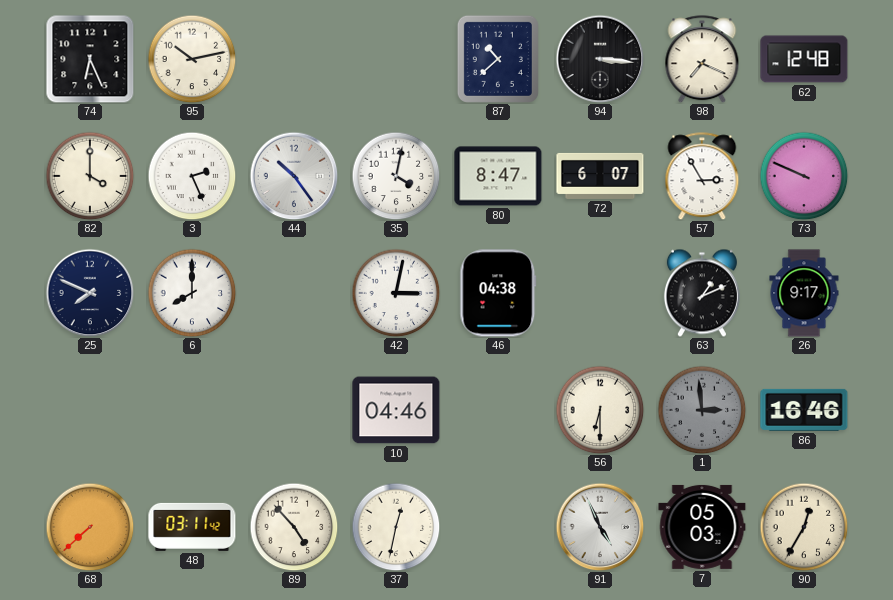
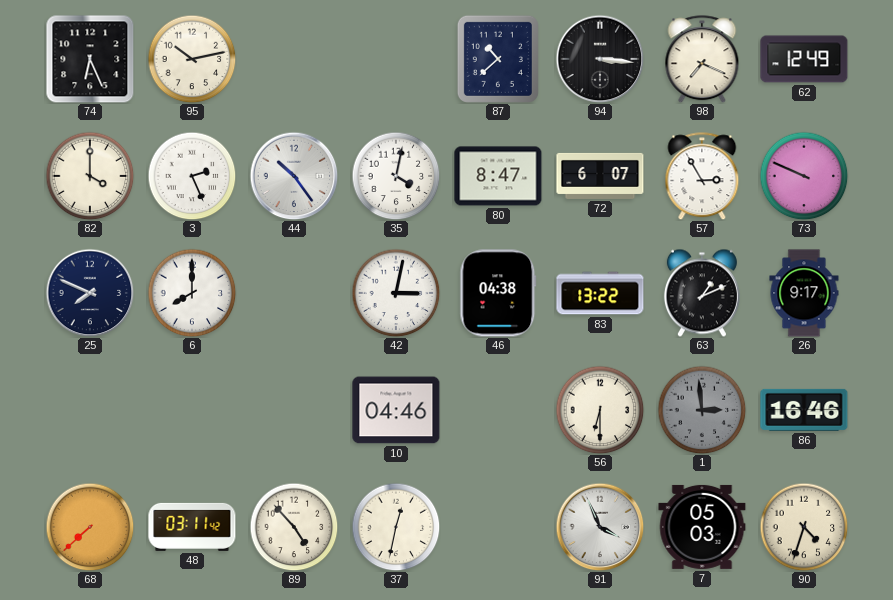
62: 12:48 -> 12:49 (804, 59)
83: none -> 13:22 (600, 293)
91: 4:56 -> 3:56 (600, 527)
90: 12:35 -> 4:33 (804, 527)
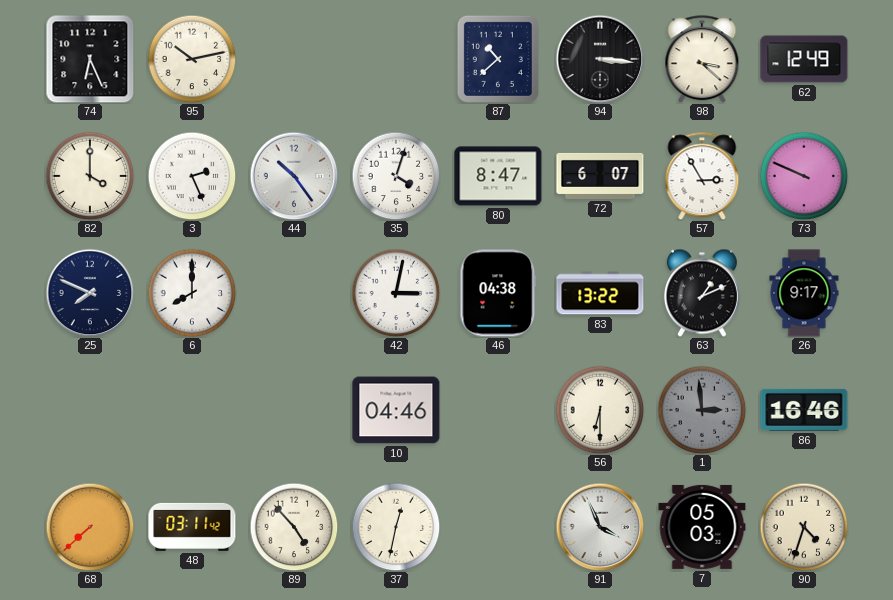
98: 7:19 -> 3:22 (702, 59)
35: 4:02 -> 4:03 (396, 176)
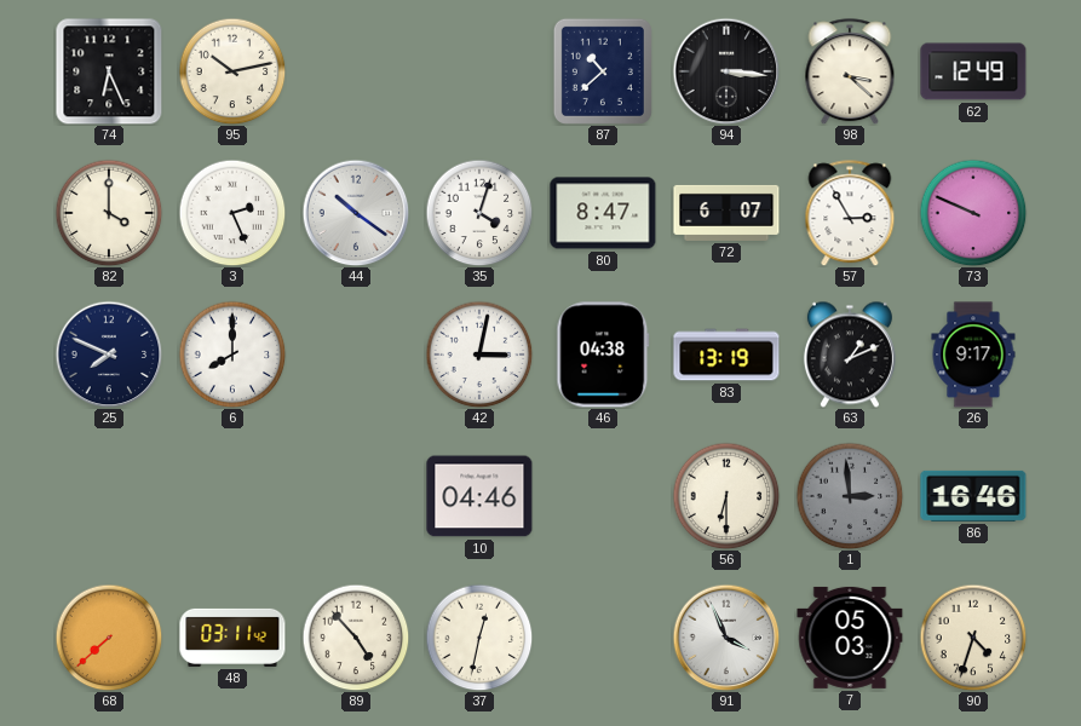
44: 10:24 -> 10:21 (356, 213)
83: 13:22 -> 13:19 (726, 355)
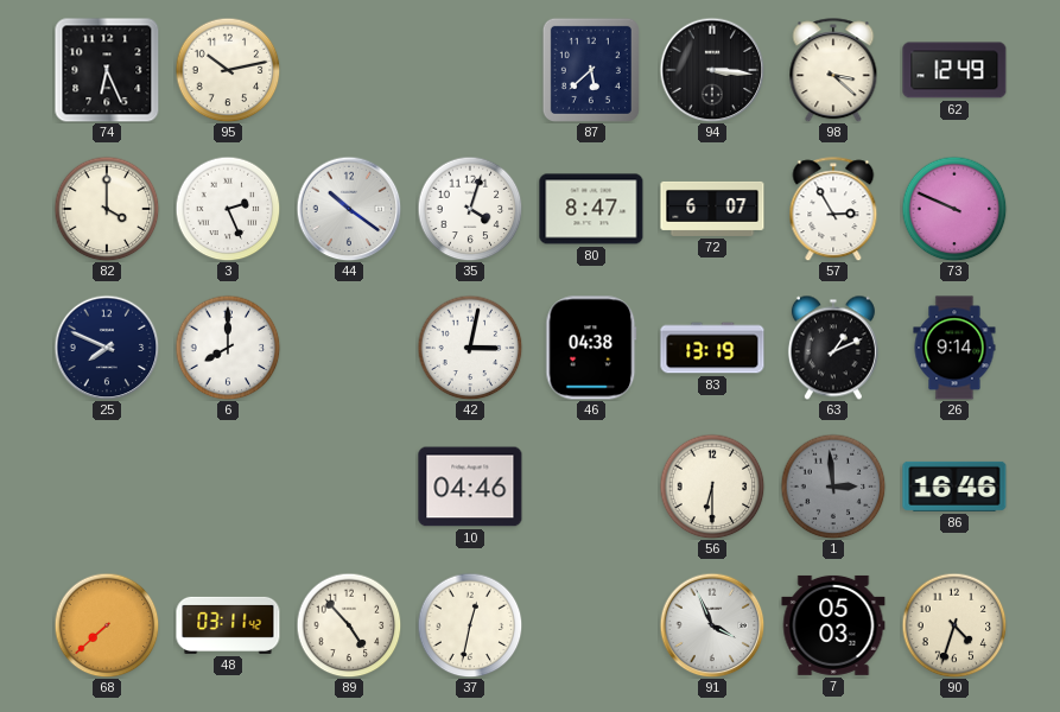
87: 10:38 -> 5:38 (591, 70)
26: 9:17 -> 9:14 (954, 348)
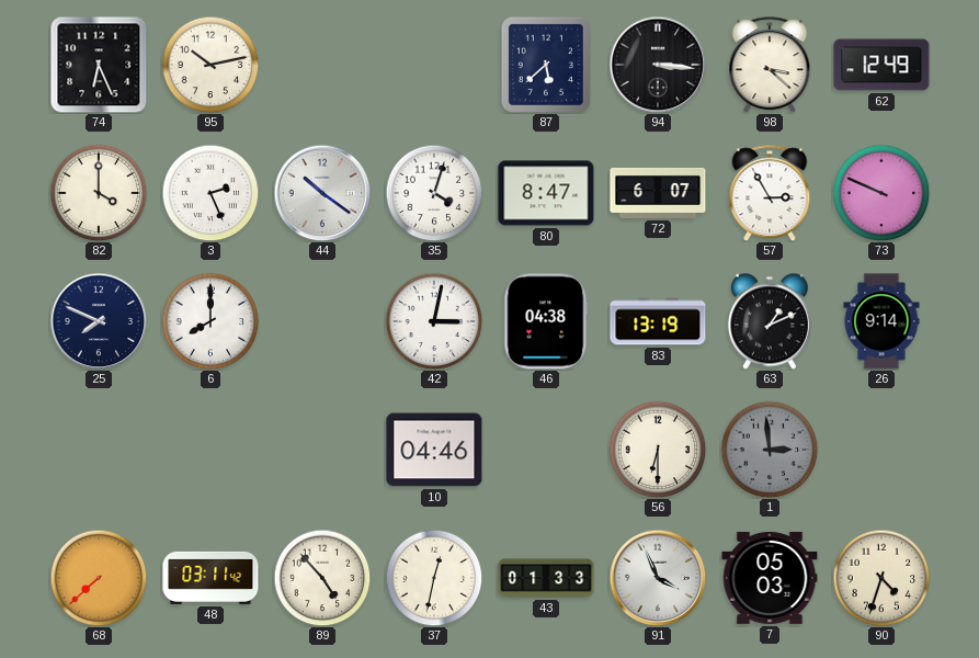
86: 16:46 -> none (954, 487)
43: none -> 01:33 (546, 578)
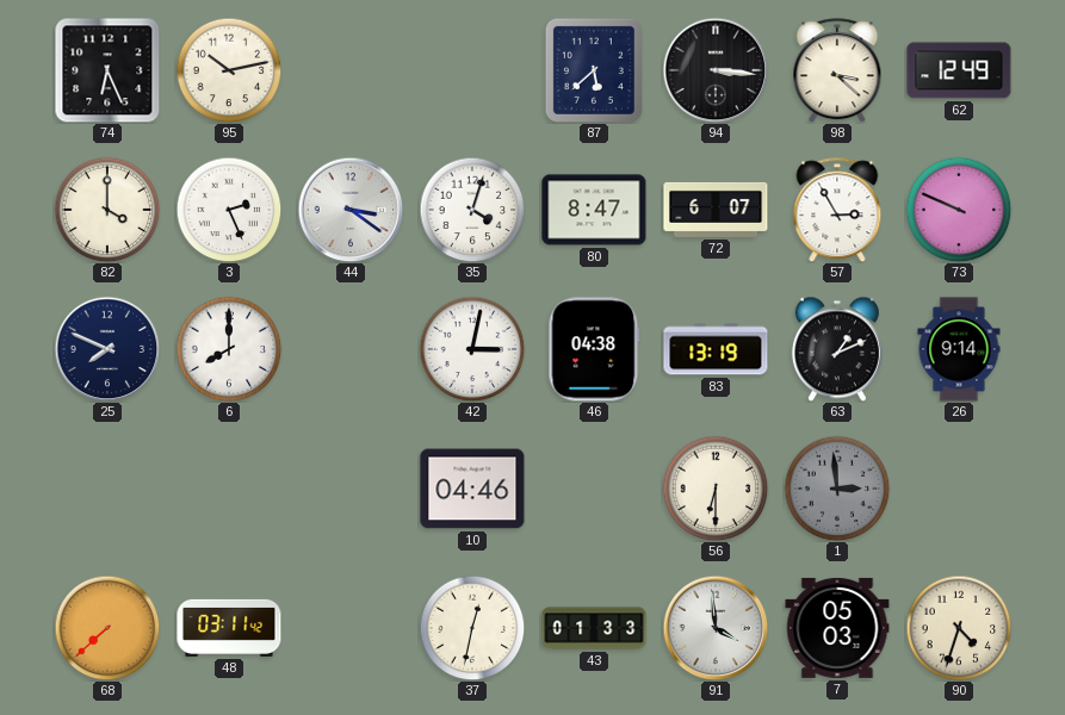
44: 10:21 -> 3:21 (351, 210)
89: 4:53 -> none (322, 578)
91: 3:56 -> 3:59 (716, 628)
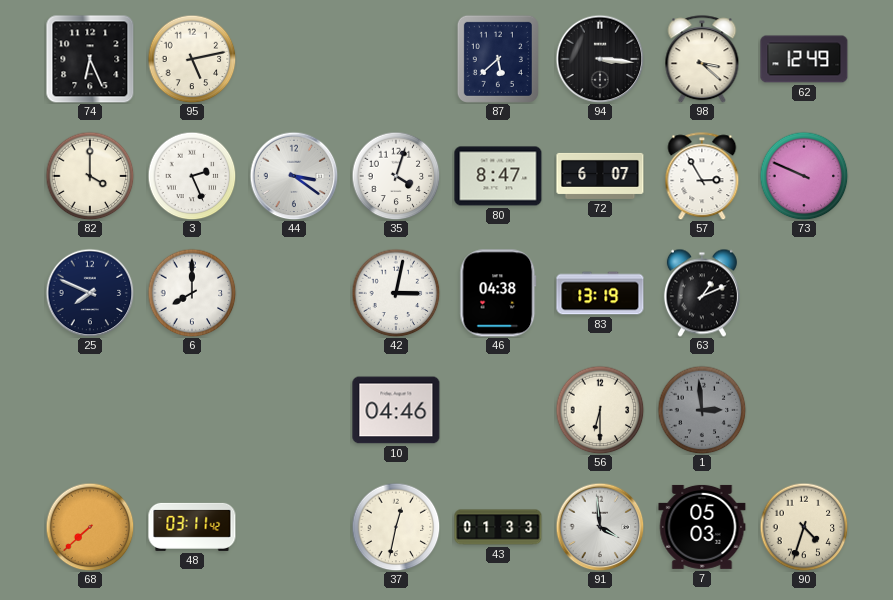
95: 10:13 -> 5:13 (192, 59)
26: 9:14 -> none (959, 349)
